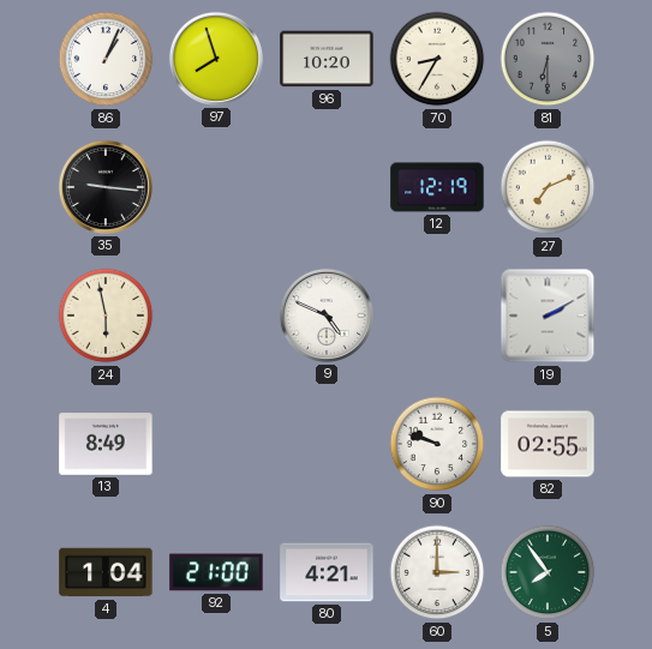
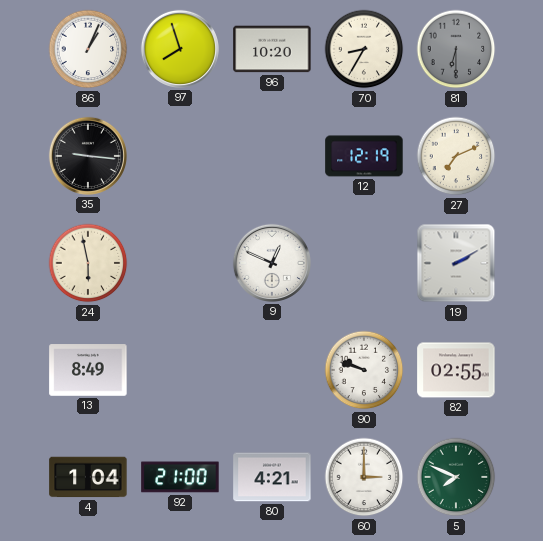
9: 4:49 -> 12:49 (272, 263)
5: 7:54 -> 7:49 (456, 477)
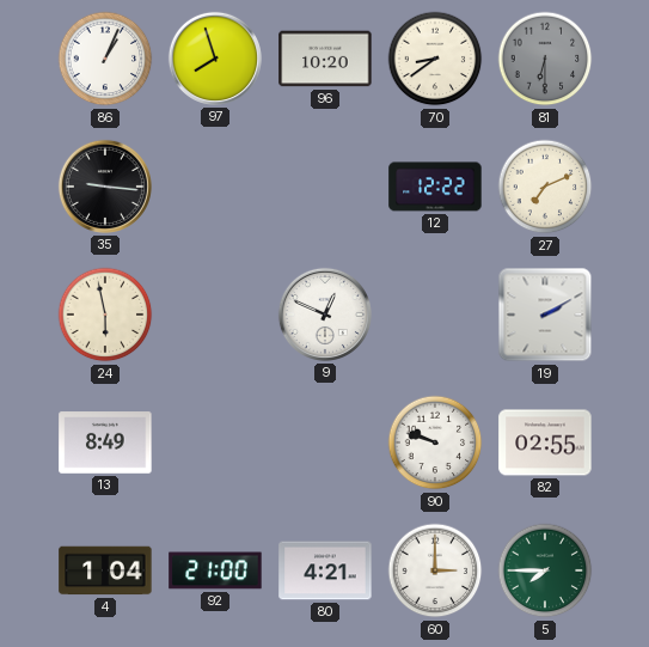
70: 8:35 -> 8:39 (435, 59)
12: 12:19 -> 12:22 (435, 187)
5: 7:49 -> 7:45 (545, 570)
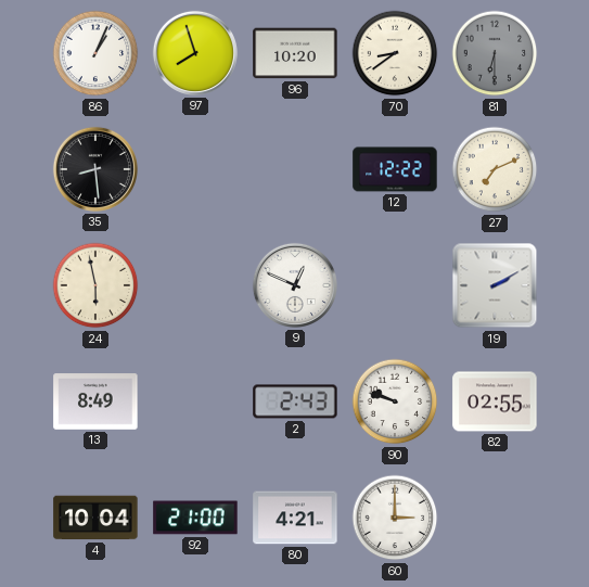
35: 9:16 -> 8:29 (95, 169)
2: none -> 2:43 (295, 401)
4: 1:04 -> 10:04 (95, 518)
5: 7:45 -> none (545, 570)
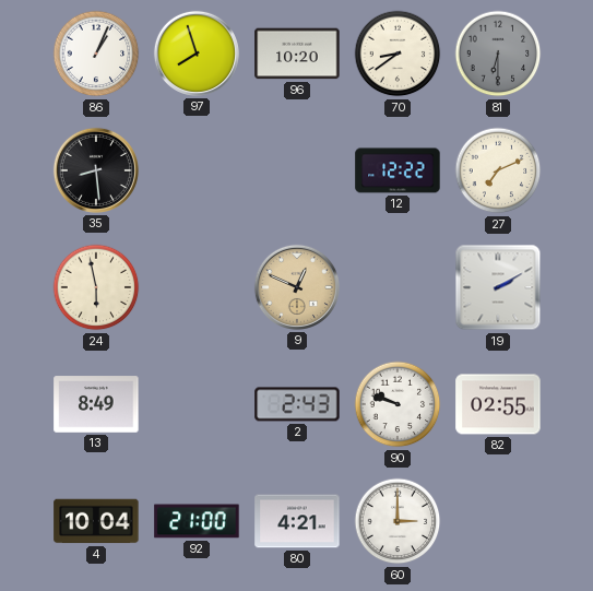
9 dial: white -> champagne (297, 287)
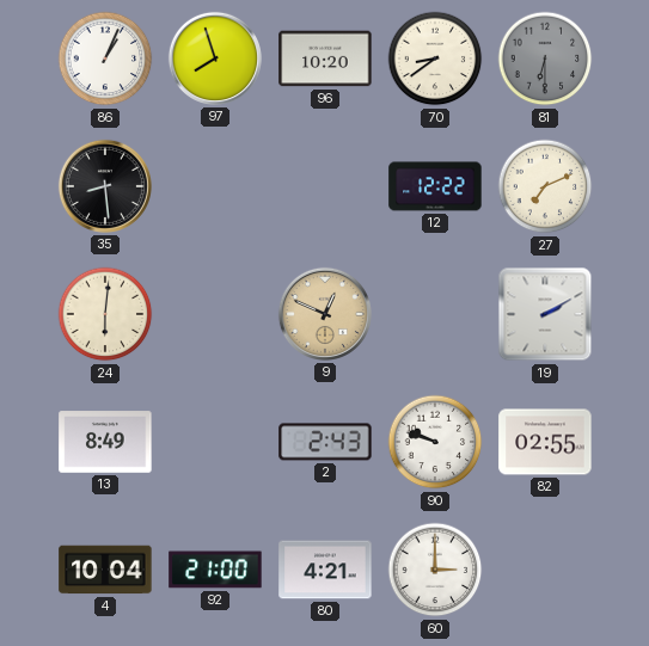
24: 5:58 -> 6:01 (105, 314)
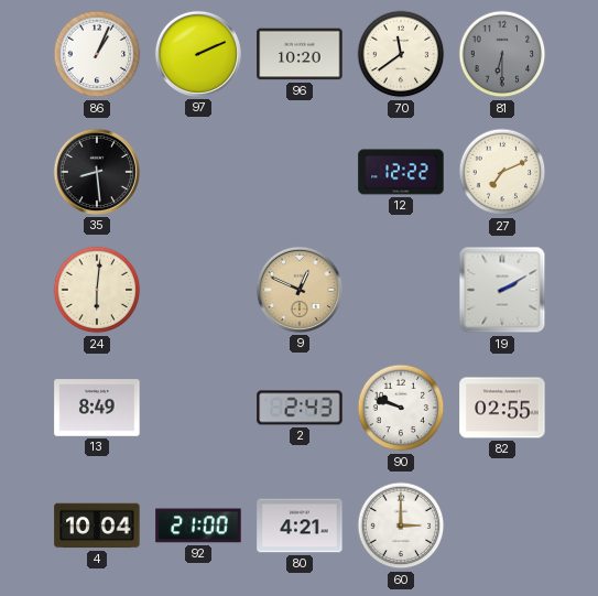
97: 7:57 -> 2:11 (198, 54)
70: 8:39 -> 11:39 (401, 54)
